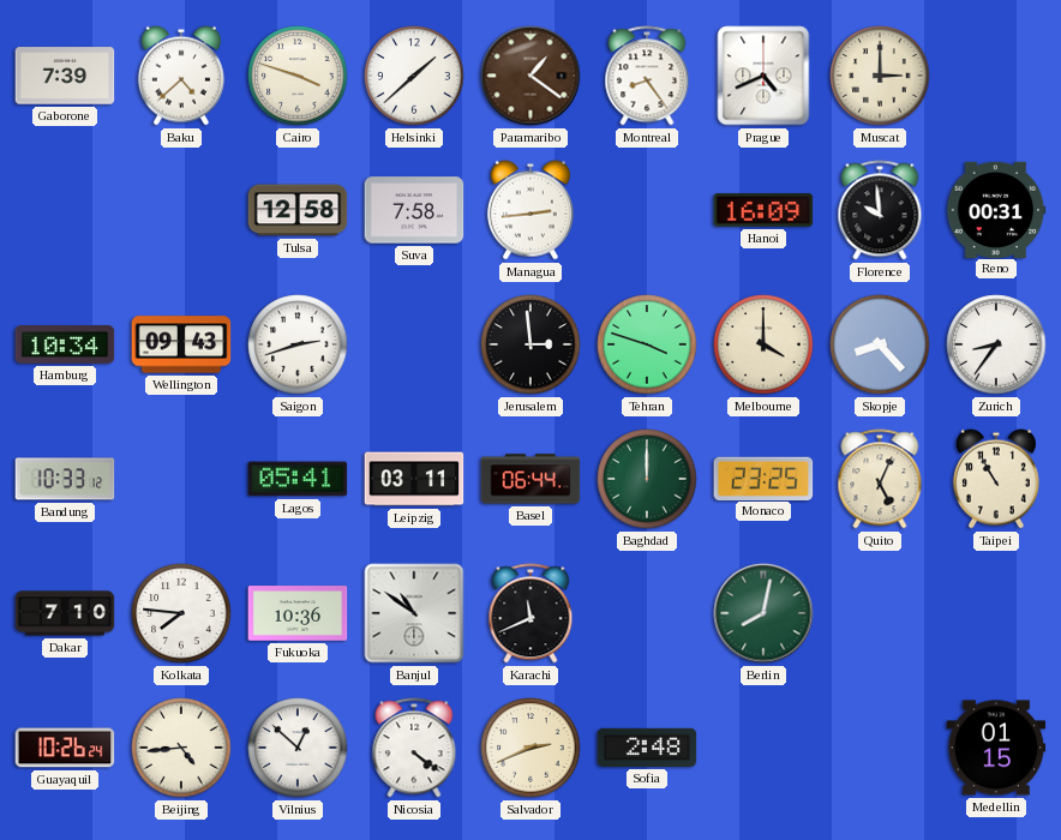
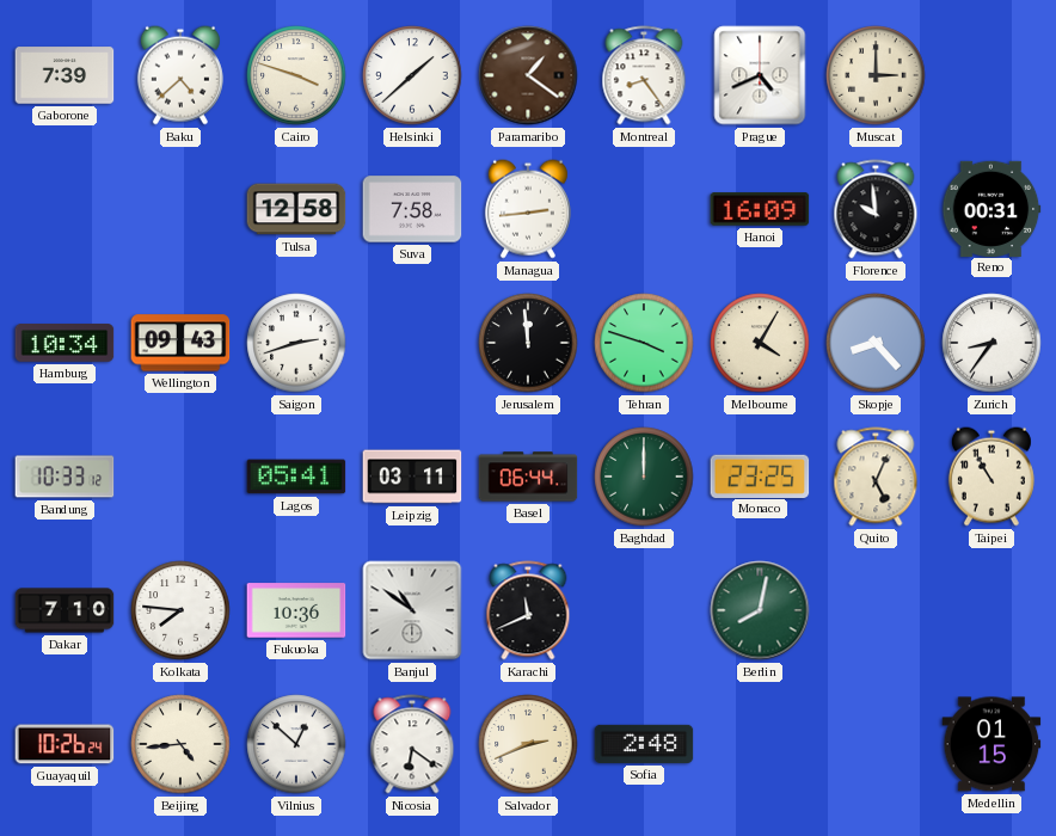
Jerusalem: 2:59 -> 11:59 (528, 343)
Melbourne: 4:00 -> 4:05 (760, 343)
Nicosia: 4:21 -> 6:21 (412, 744)
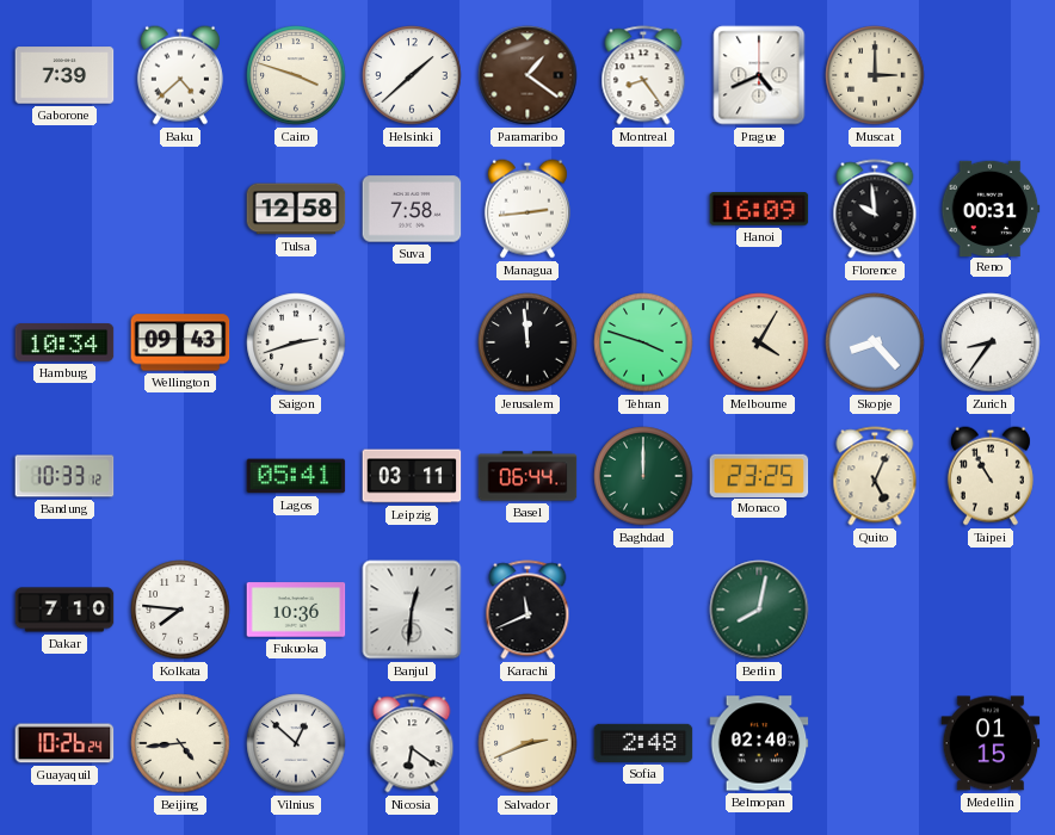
Banjul: 10:51 -> 12:31 (412, 610)
Belmopan: none -> 02:40 (759, 743)
